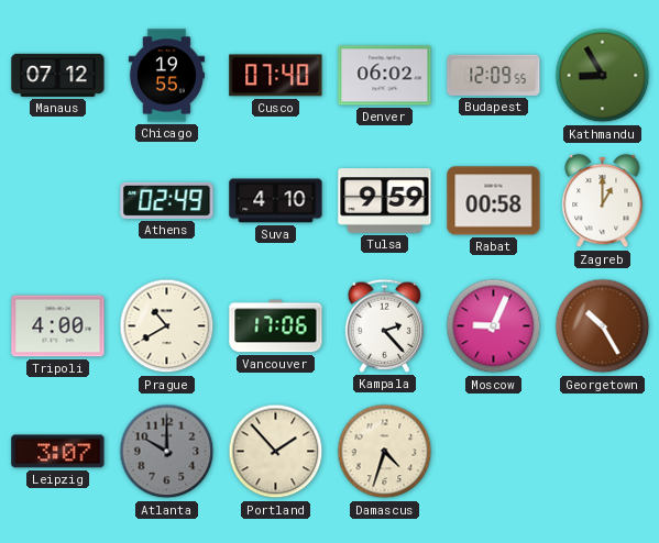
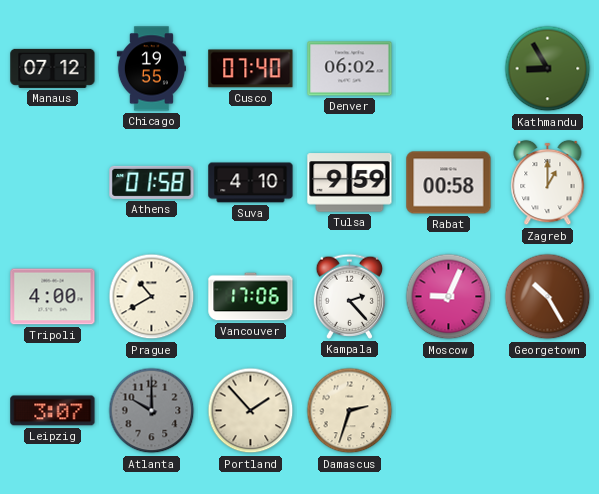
Budapest: 12:09 -> none (494, 75)
Athens: 02:49 -> 01:58 (152, 182)
Damascus: 4:33 -> 2:33 (350, 411)
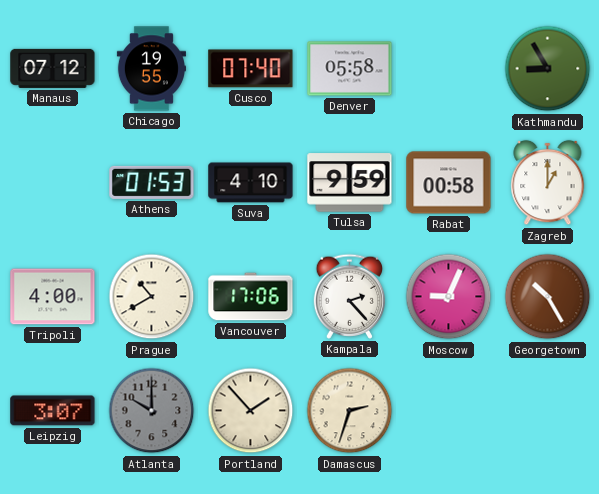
Denver: 06:02 -> 05:58 (350, 69)
Athens: 01:58 -> 01:53 (152, 182)
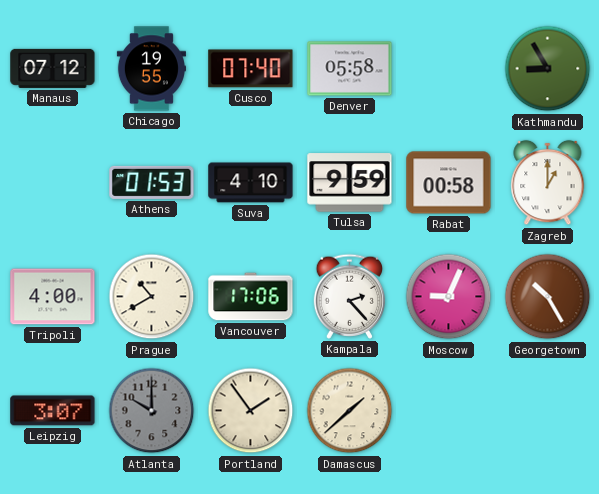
Portland: 1:53 -> 1:54 (251, 411)
Damascus: 2:33 -> 1:38 (350, 411)
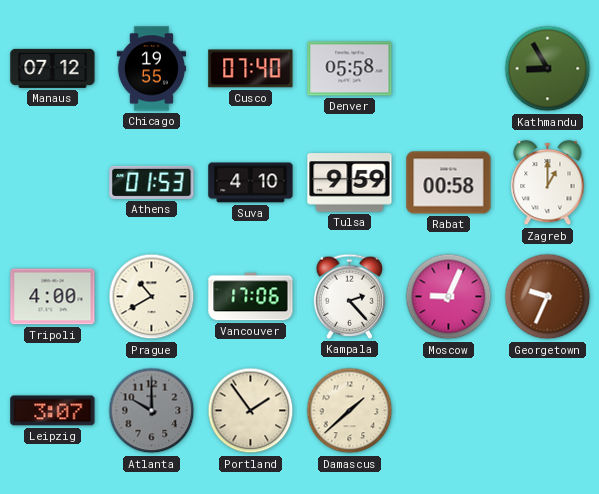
Georgetown: 10:25 -> 9:34 (548, 297)
